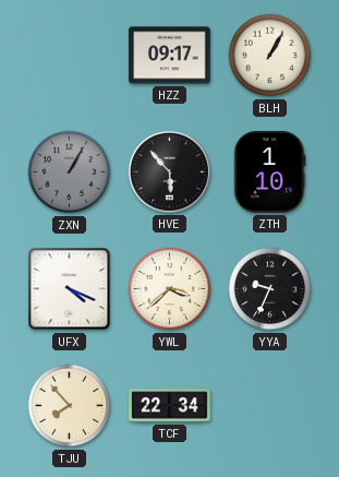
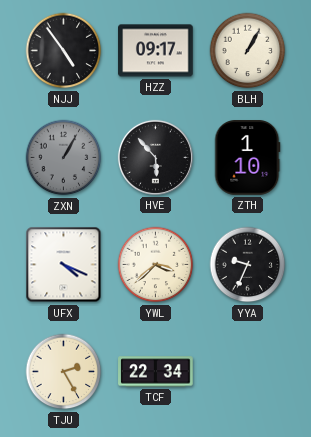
NJJ: none -> 4:54 (64, 51)
TJU: 7:53 -> 2:25 (64, 372)
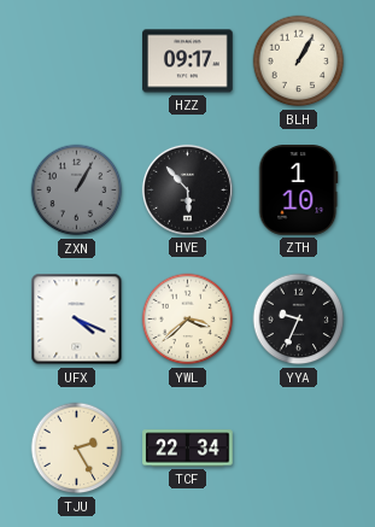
NJJ: 4:54 -> none (64, 51)
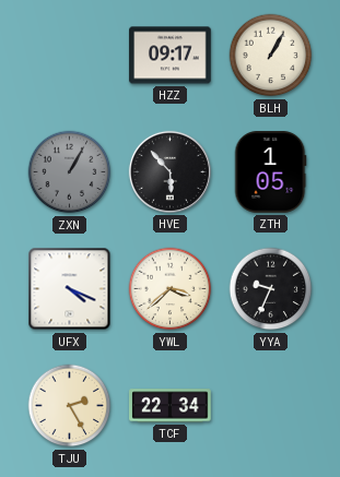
ZTH: 1:10 -> 1:05 (270, 172)
